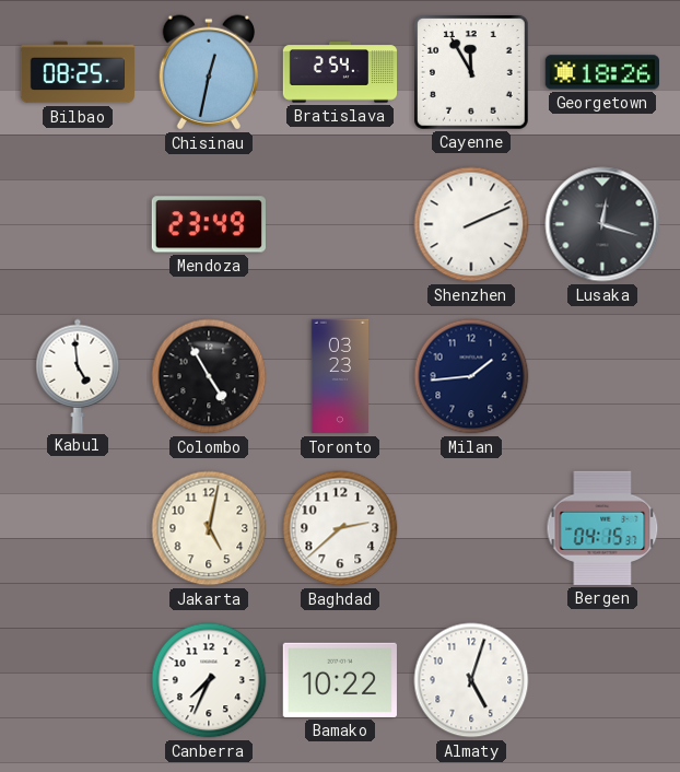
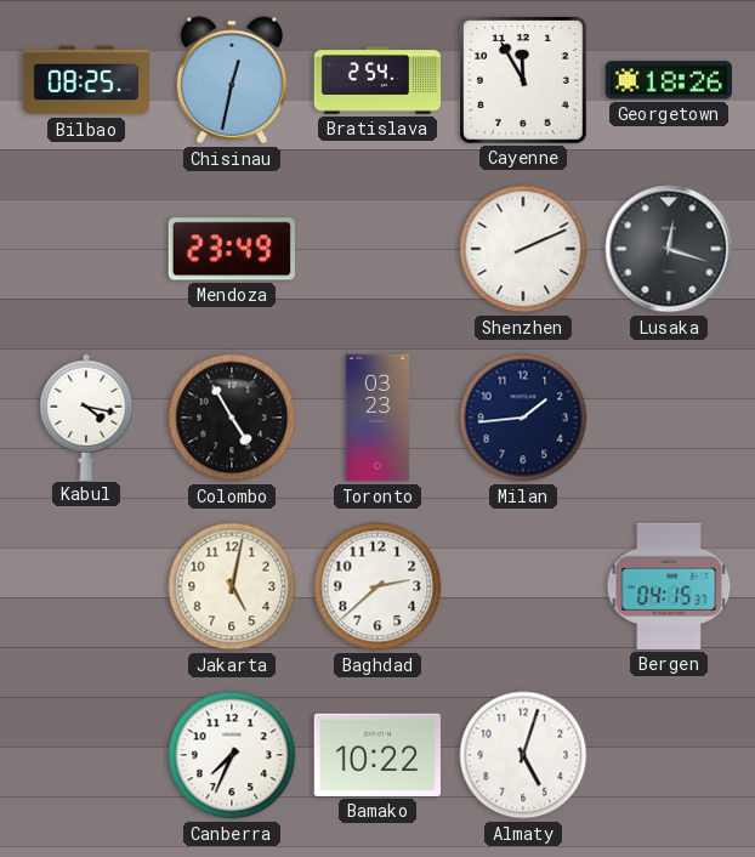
Kabul: 4:59 -> 4:17 (86, 416)
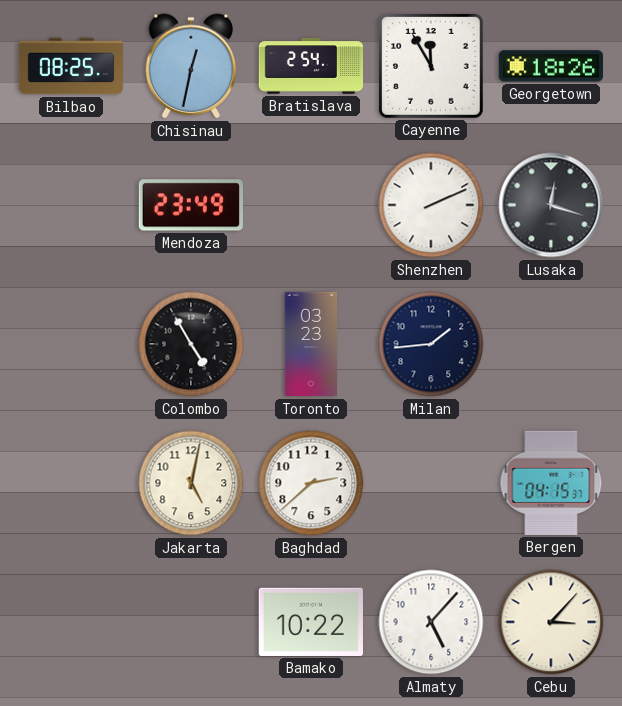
Kabul: 4:17 -> none (86, 416)
Canberra: 7:34 -> none (232, 755)
Almaty: 5:03 -> 5:07 (431, 622)
Cebu: none -> 3:07 (551, 622)
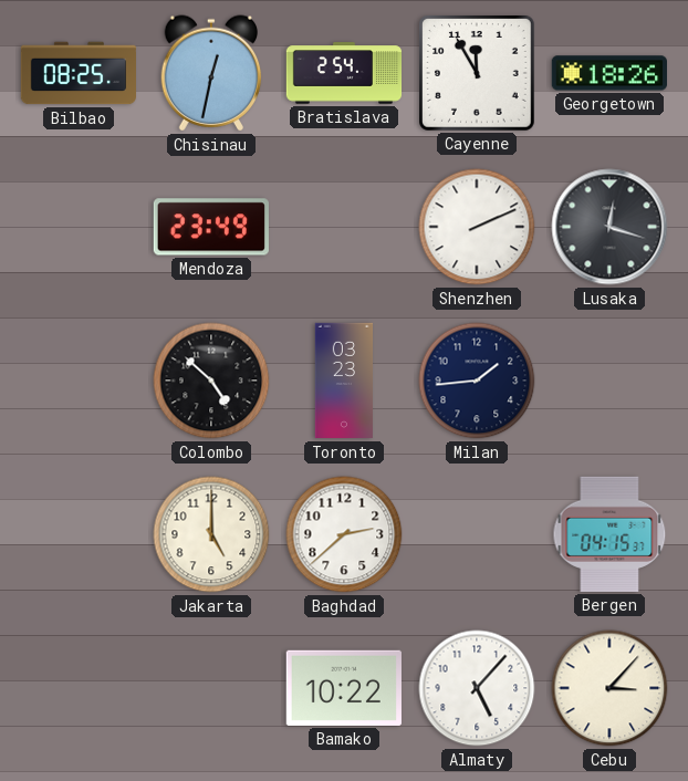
Colombo: 4:55 -> 4:52 (211, 381)
Jakarta: 5:02 -> 5:00 (211, 534)
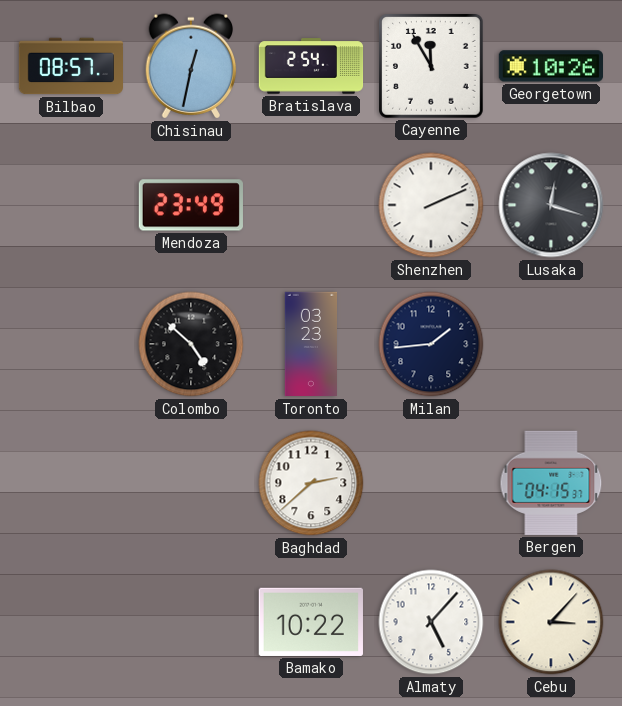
Bilbao: 08:25 -> 08:57 (71, 66)
Georgetown: 18:26 -> 10:26 (550, 66)
Jakarta: 5:00 -> none (211, 534)
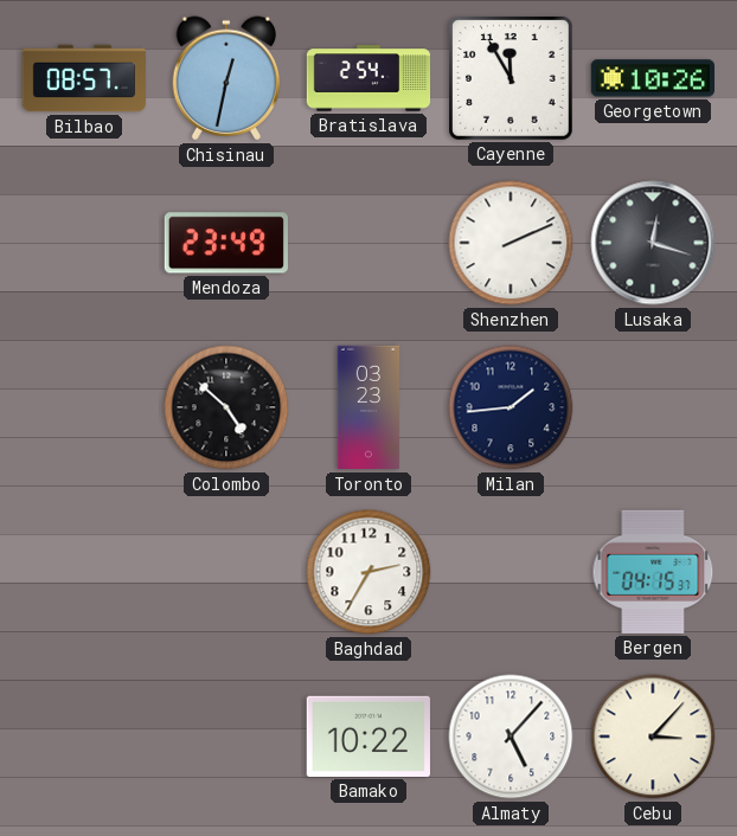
Baghdad: 2:38 -> 2:35 (368, 572)
